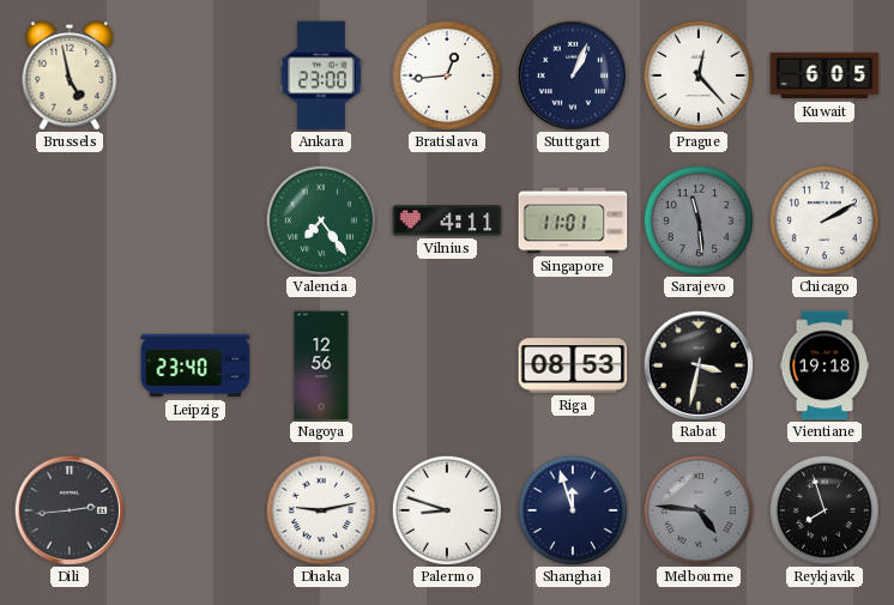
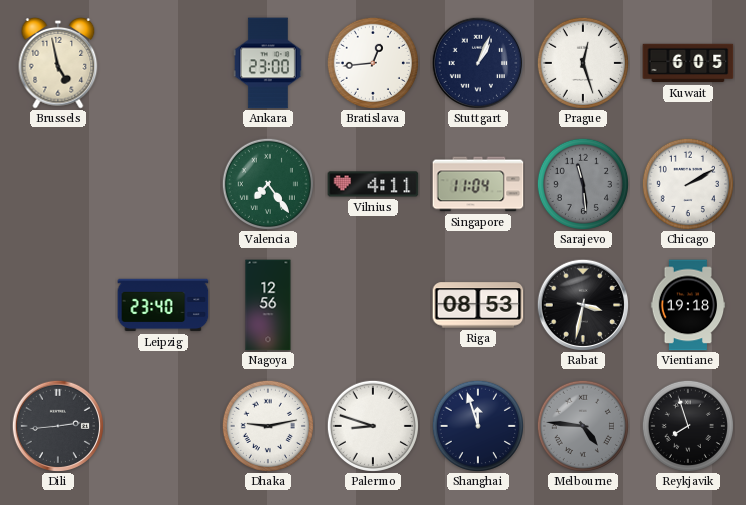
Prague: 12:23 -> 12:27 (583, 63)
Singapore: 11:01 -> 11:04 (478, 184)
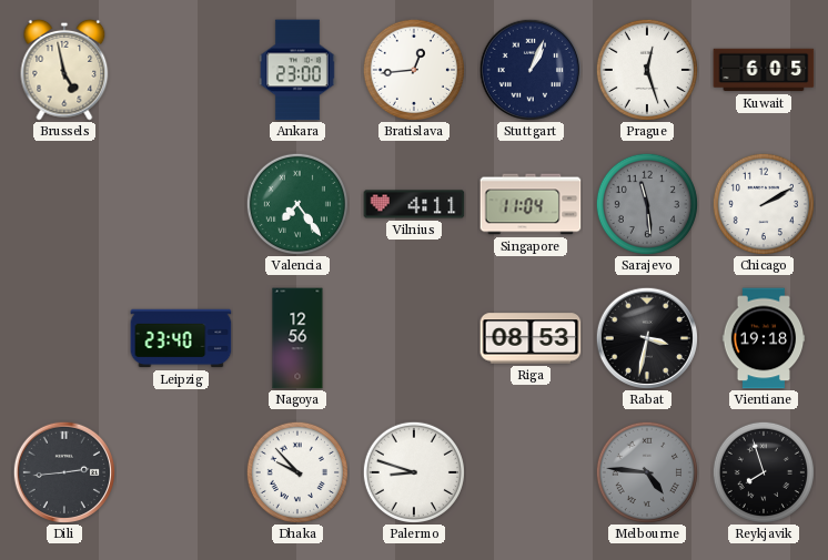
Dhaka: 9:13 -> 9:53 (297, 472)
Shanghai: 11:57 -> none (478, 426)
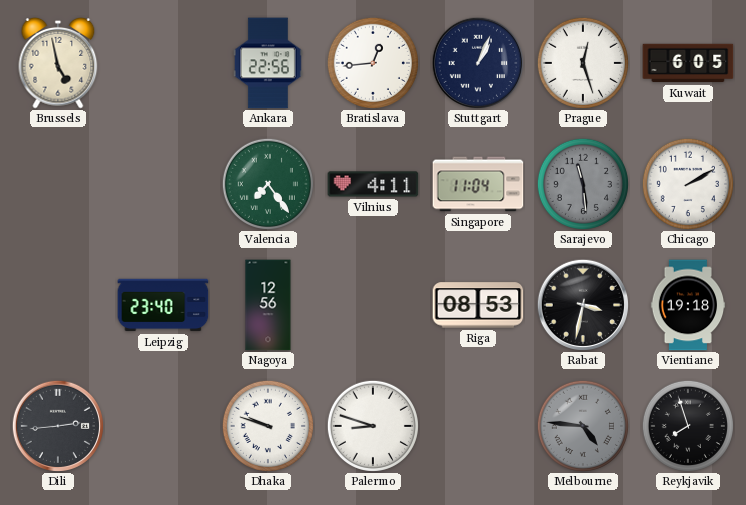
Ankara: 23:00 -> 22:56 (268, 63)
Dhaka: 9:53 -> 9:48 (268, 426)
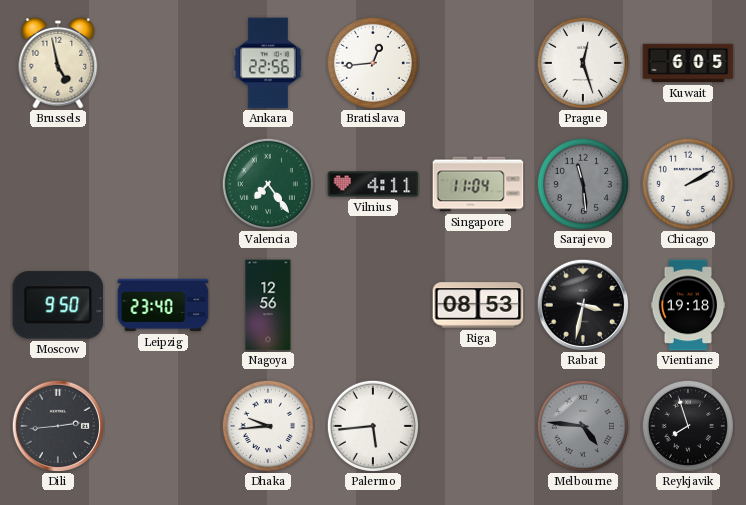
Stuttgart: 1:04 -> none (477, 62)
Moscow: none -> 9:50 (58, 305)
Dhaka: 9:48 -> 9:44 (268, 426)
Palermo: 8:48 -> 5:44 (373, 426)
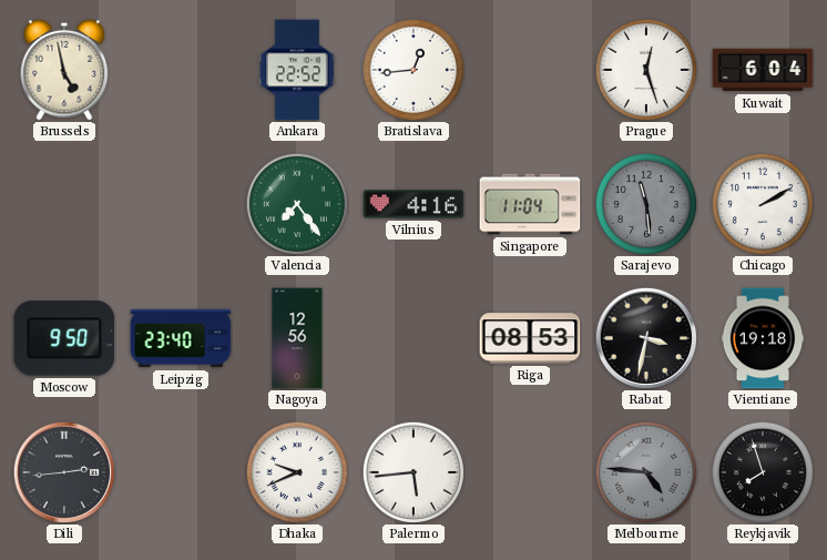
Ankara: 22:56 -> 22:52 (297, 70)
Kuwait: 6:05 -> 6:04 (763, 70)
Vilnius: 4:11 -> 4:16 (413, 204)
Dhaka: 9:44 -> 9:41 (297, 472)
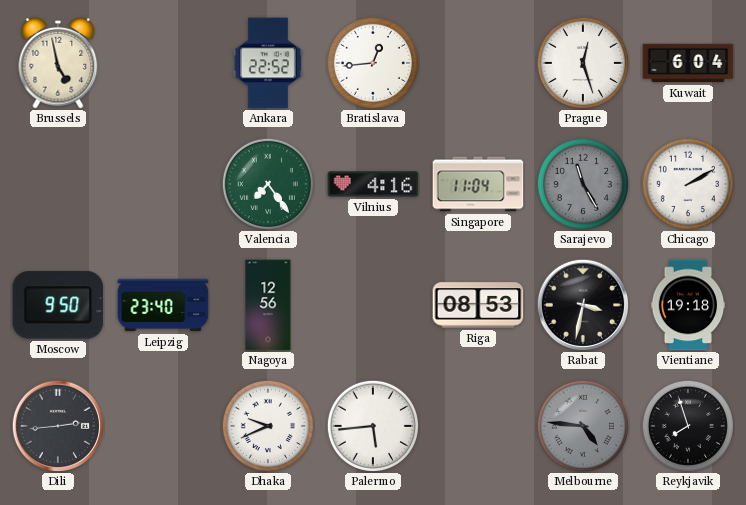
Sarajevo: 11:29 -> 11:25 (583, 184)
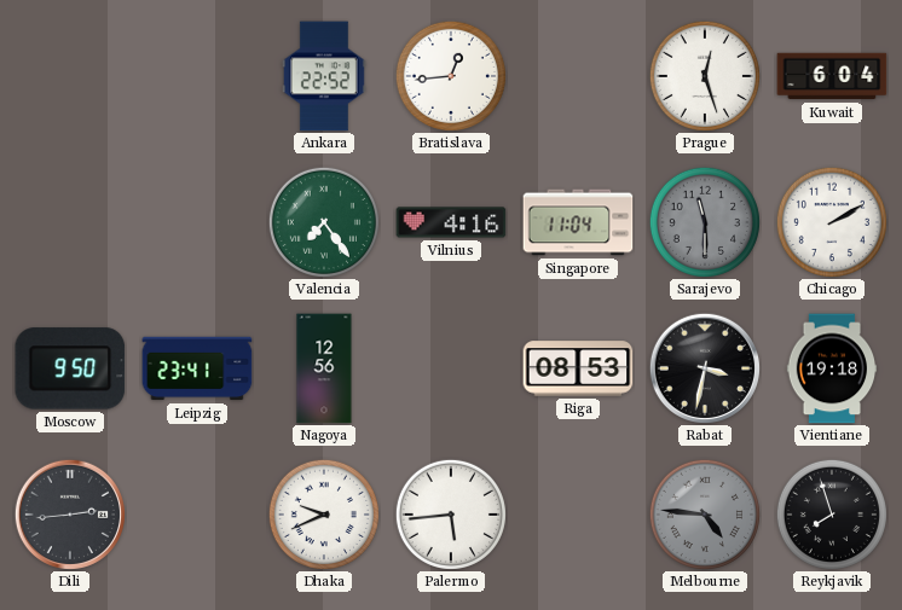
Brussels: 4:58 -> none (58, 63)
Sarajevo: 11:25 -> 11:30 (705, 222)
Leipzig: 23:40 -> 23:41 (197, 368)
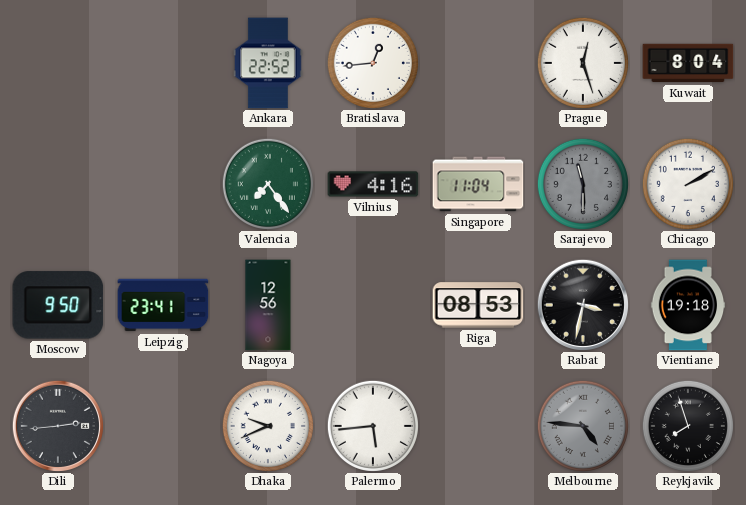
Kuwait: 6:04 -> 8:04 (688, 63)
